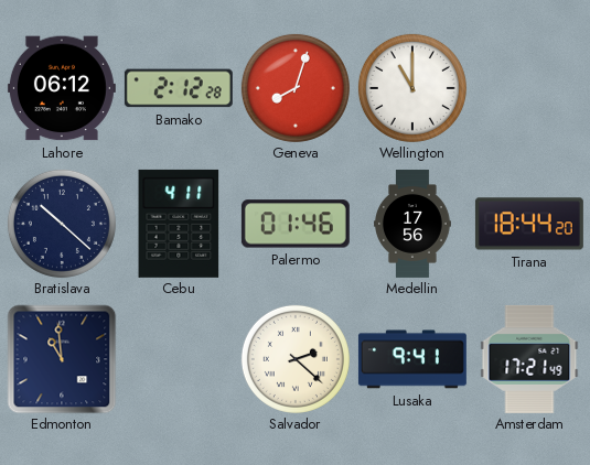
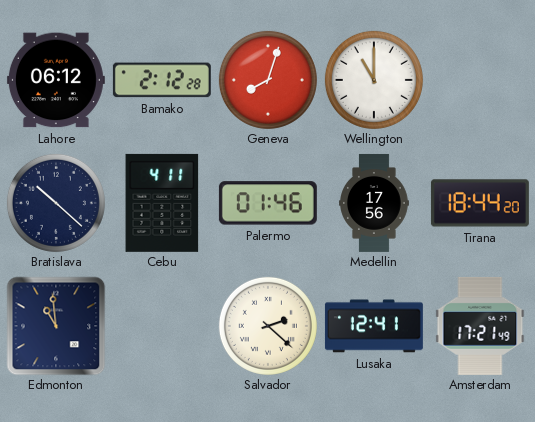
Lusaka: 9:41 -> 12:41 (374, 326)
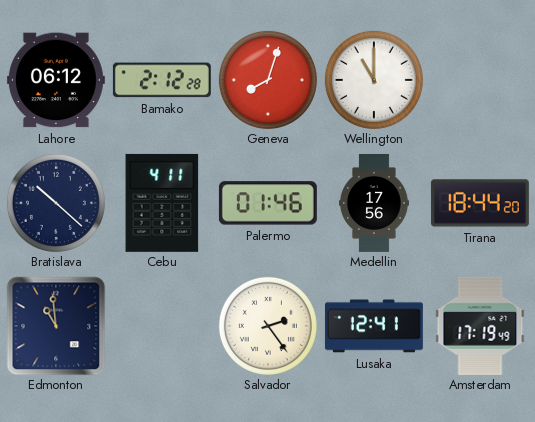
Salvador: 2:22 -> 2:24 (268, 326)
Amsterdam: 17:21 -> 17:19 (480, 326)
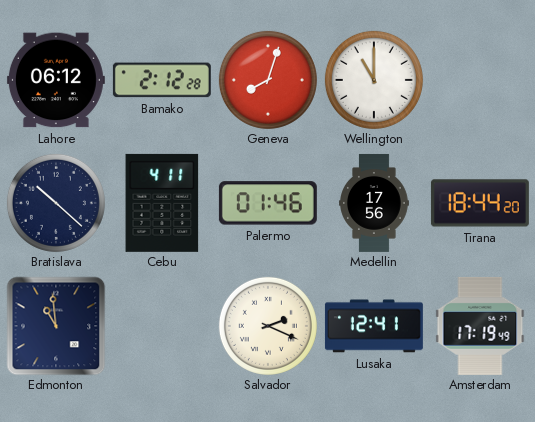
Salvador: 2:24 -> 2:19 (268, 326)
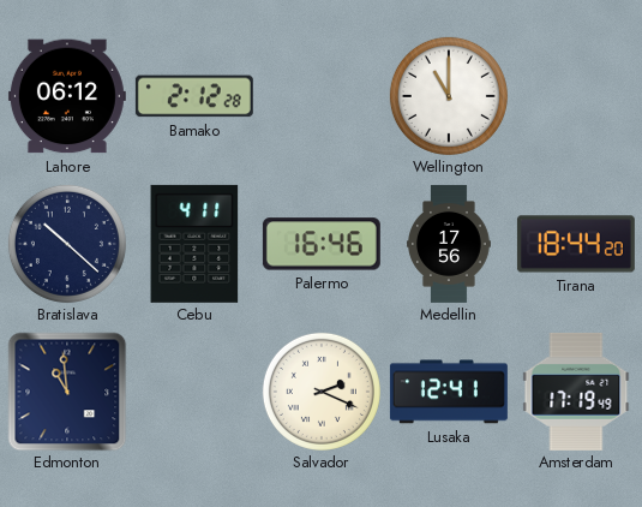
Geneva: 8:03 -> none (268, 80)
Palermo: 01:46 -> 16:46 (322, 244)
